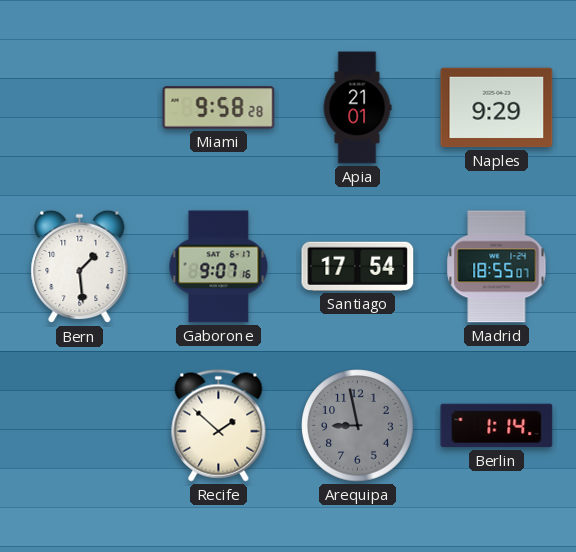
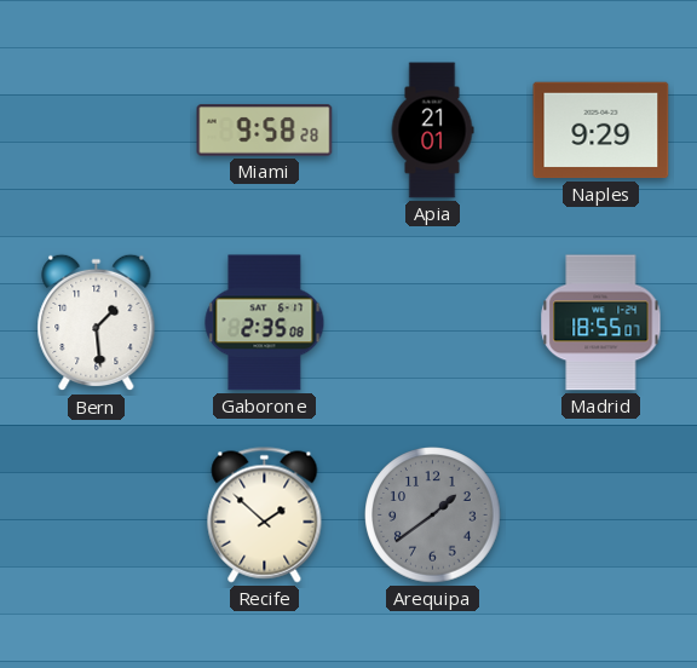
Gaborone: 9:07 -> 2:35 (265, 323)
Santiago: 17:54 -> none (358, 266)
Arequipa: 8:58 -> 1:39 (433, 516)
Berlin: 1:14 -> none (497, 426)
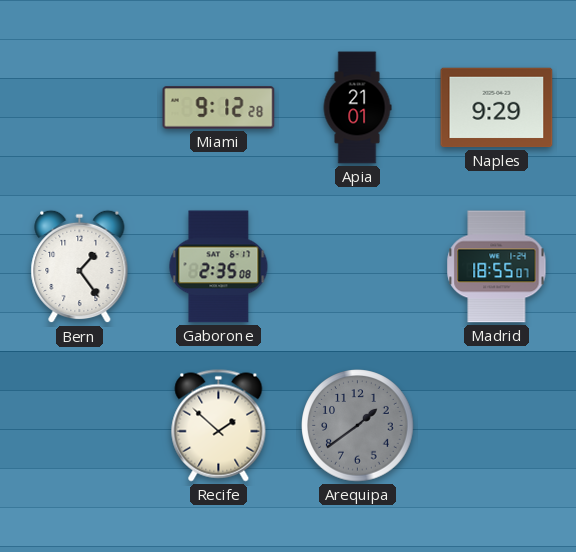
Miami: 9:58 -> 9:12 (219, 108)
Bern: 1:29 -> 1:24 (80, 267)
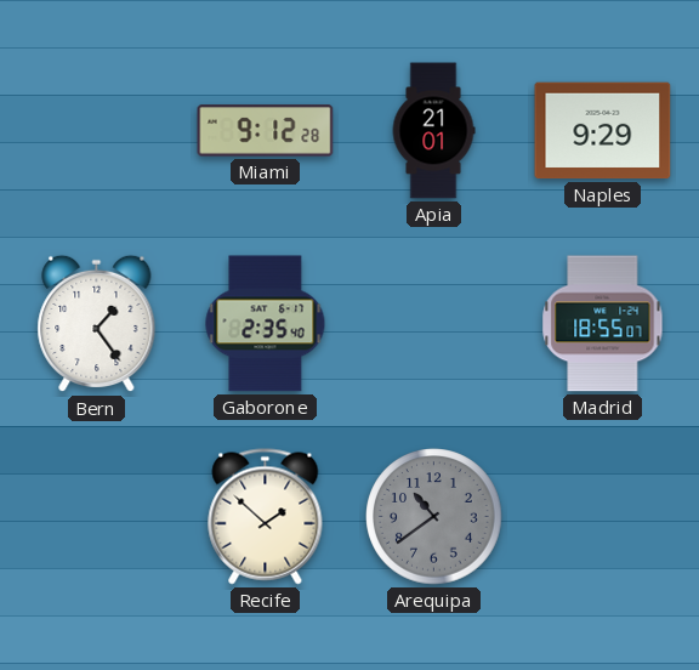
Gaborone: 2:35:08 -> 2:35:40 (266, 324)
Arequipa: 1:39 -> 10:39 (434, 517)
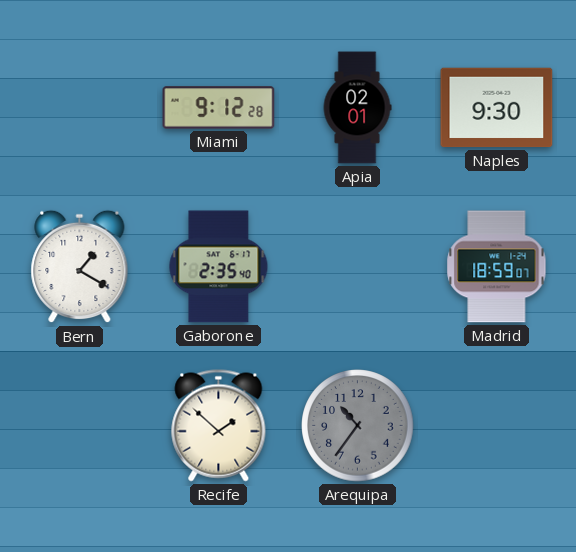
Apia: 21:01 -> 02:01 (357, 108)
Naples: 9:29 -> 9:30 (497, 108)
Bern: 1:24 -> 1:20 (80, 267)
Madrid: 18:55 -> 18:59 (497, 267)
Arequipa: 10:39 -> 10:36 (358, 426)
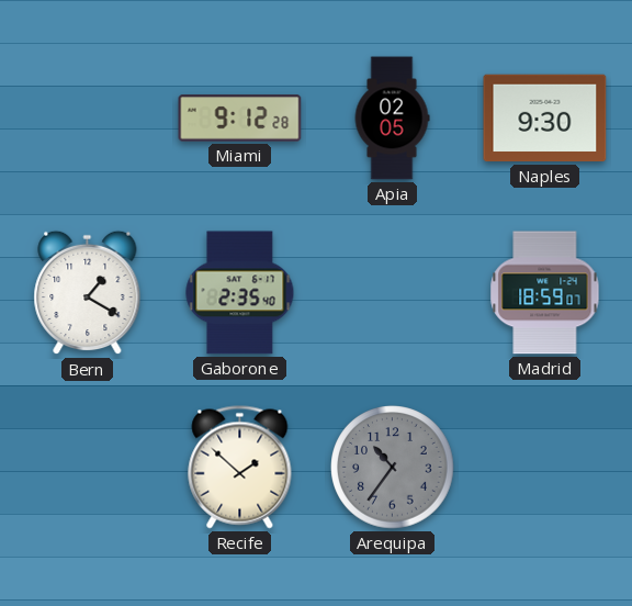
Apia: 02:01 -> 02:05 (392, 119)
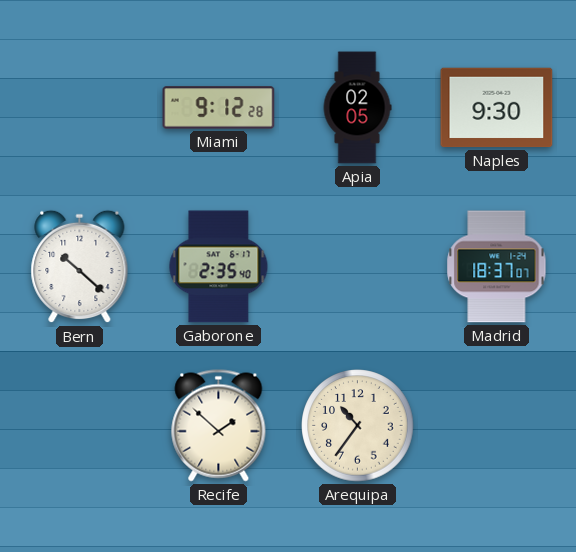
Bern: 1:20 -> 10:22 (80, 267)
Madrid: 18:59 -> 18:37 (497, 267)
Arequipa dial: grey -> cream (358, 426)
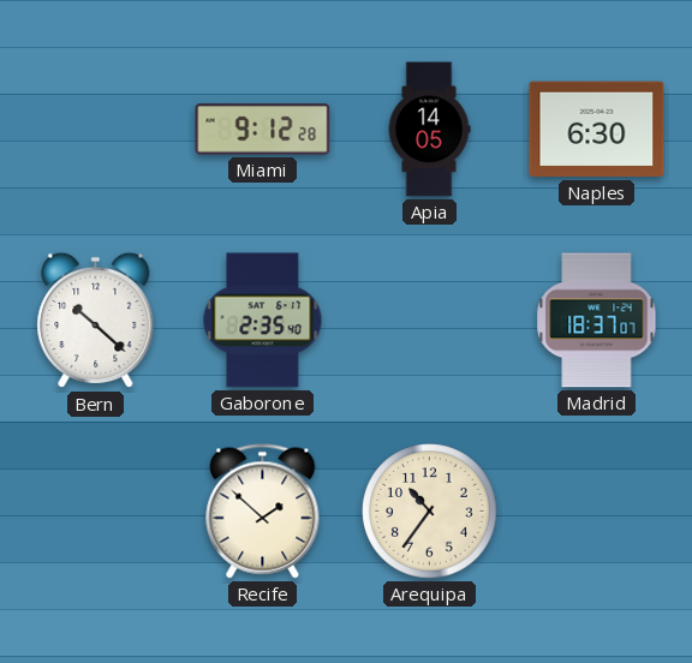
Apia: 02:05 -> 14:05 (429, 130)
Naples: 9:30 -> 6:30 (597, 130)
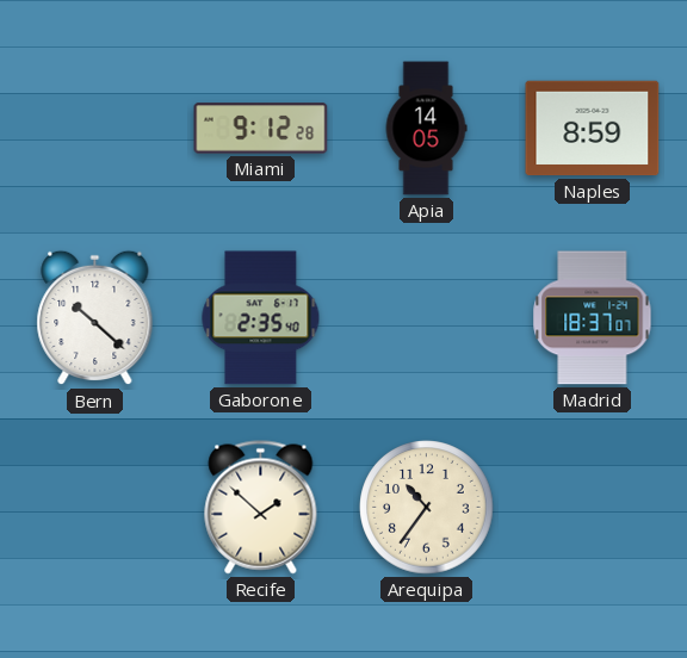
Naples: 6:30 -> 8:59 (593, 129)
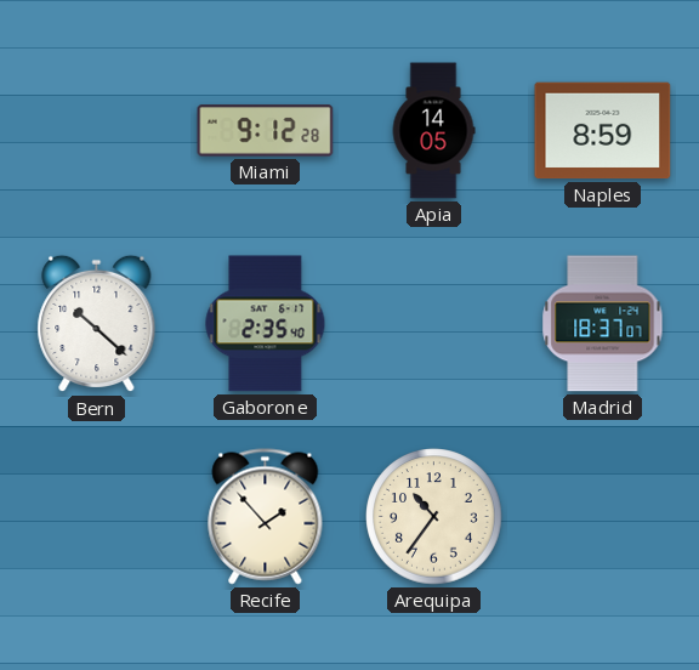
Recife: 1:52 -> 1:53 (266, 517)
